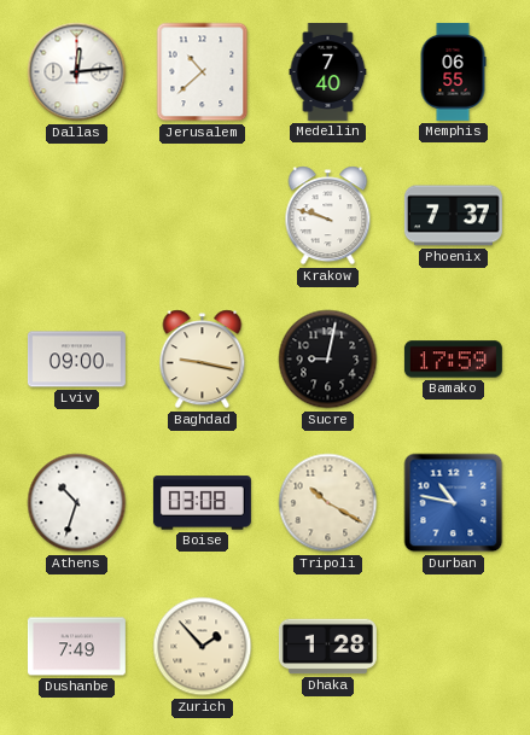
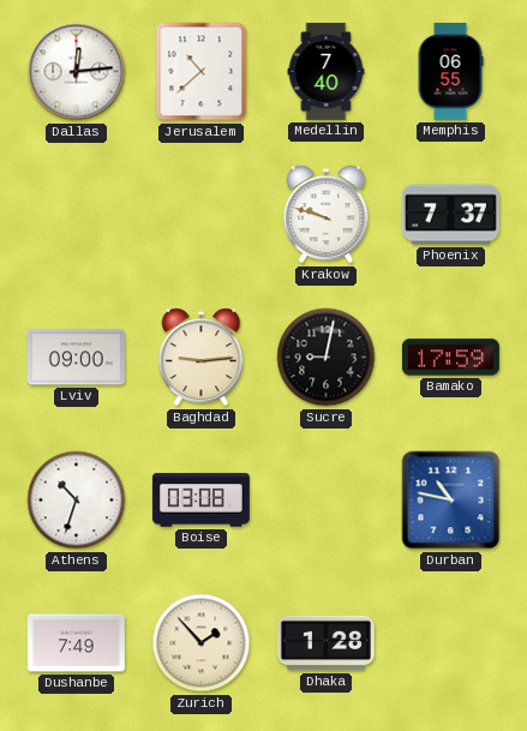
Baghdad: 9:17 -> 9:14 (202, 358)
Tripoli: 10:20 -> none (328, 503)
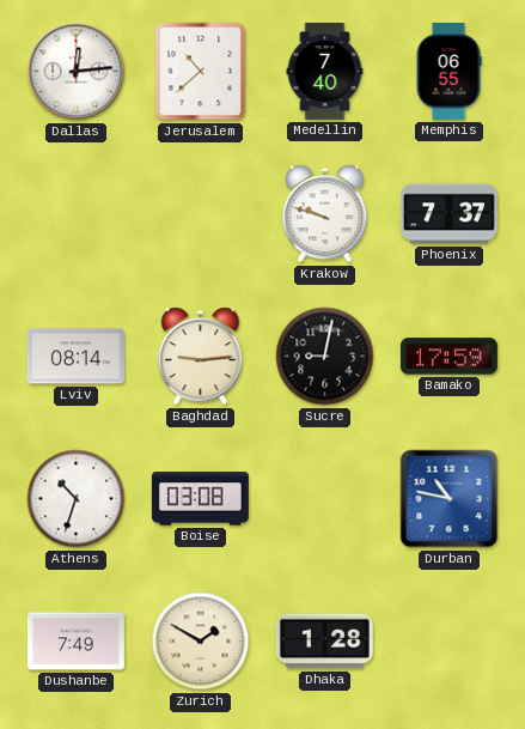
Lviv: 09:00 -> 08:14 (75, 357)
Zurich: 1:53 -> 1:50 (201, 642)
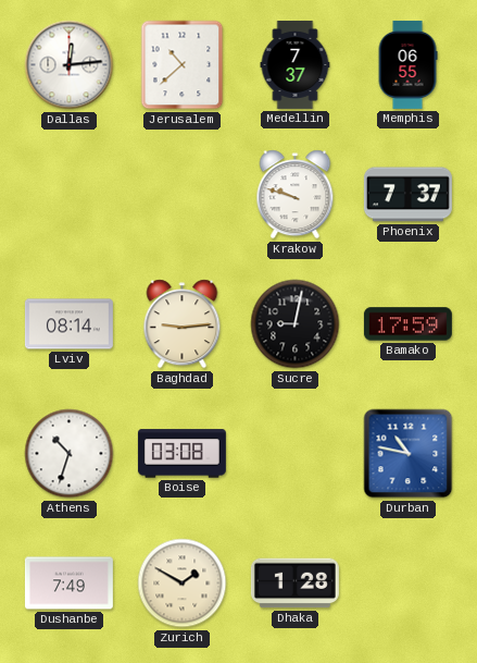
Medellin: 7:40 -> 7:37 (296, 64)
